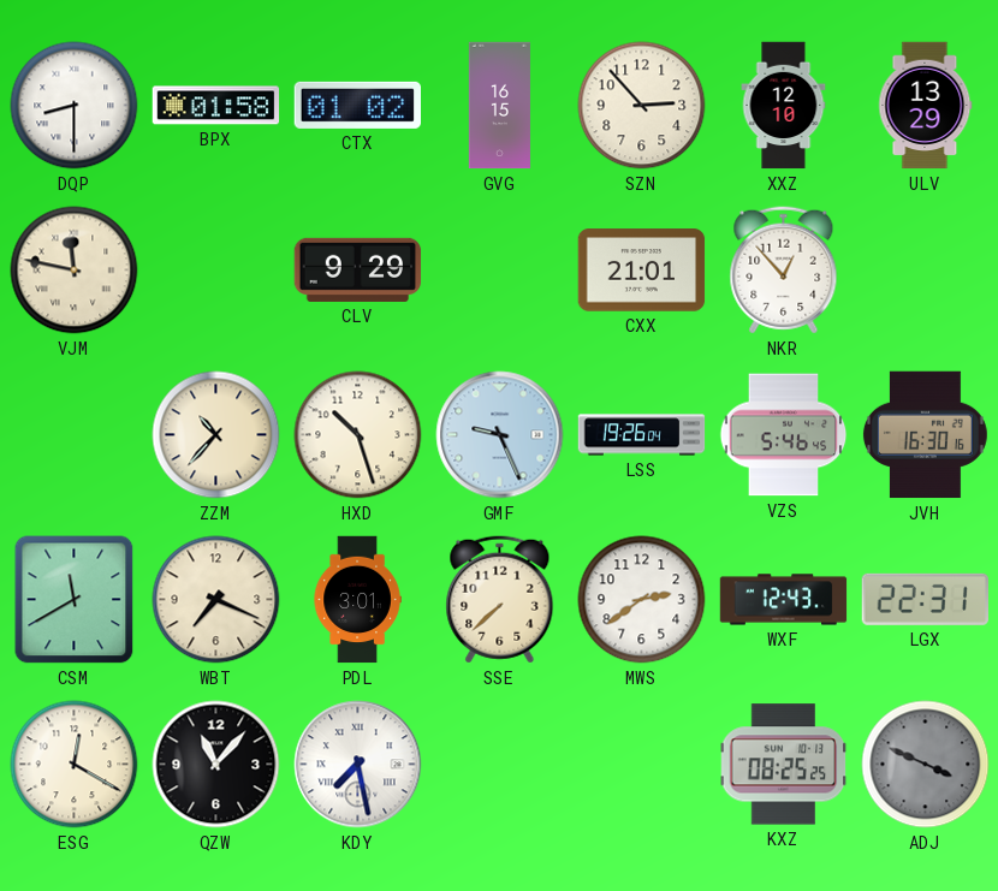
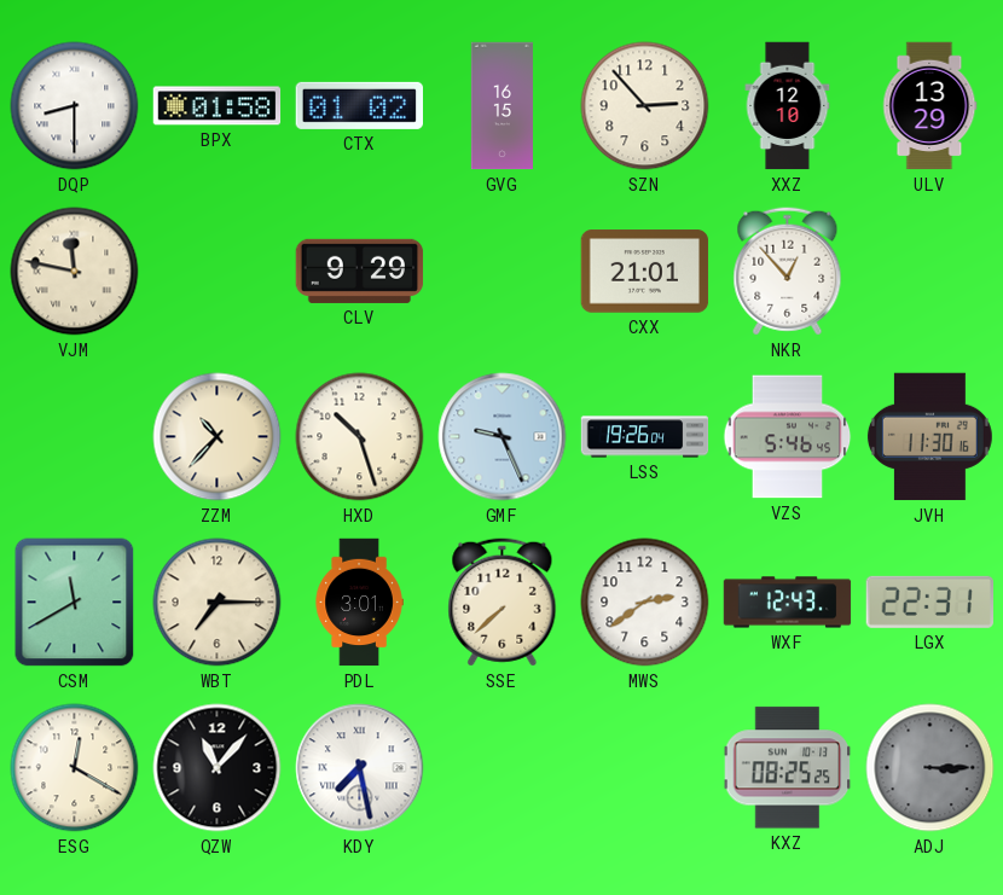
JVH: 16:30 -> 11:30 (929, 437)
WBT: 7:19 -> 7:15 (218, 603)
ADJ: 3:49 -> 3:15 (930, 768)
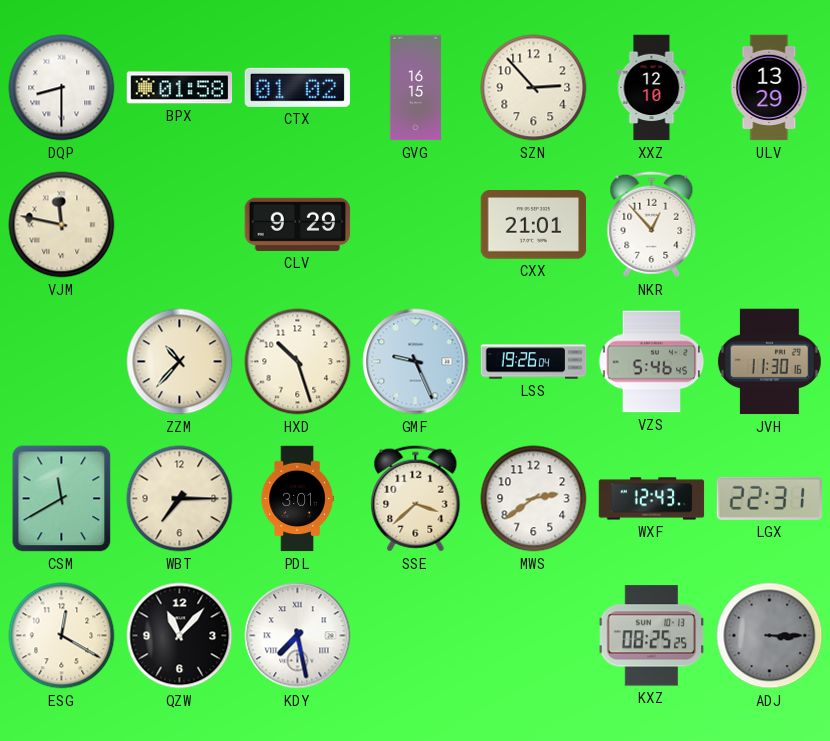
SSE: 7:38 -> 3:38 (416, 499)
